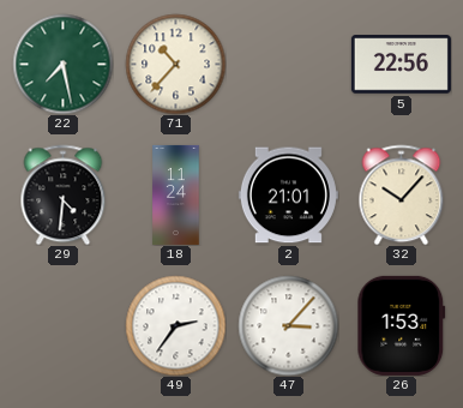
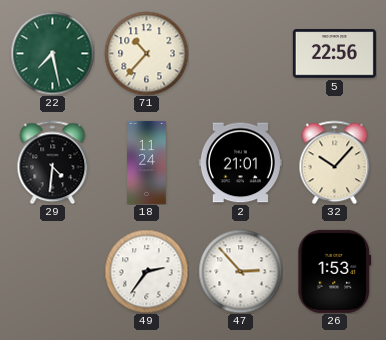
47: 3:07 -> 2:53 (240, 271)
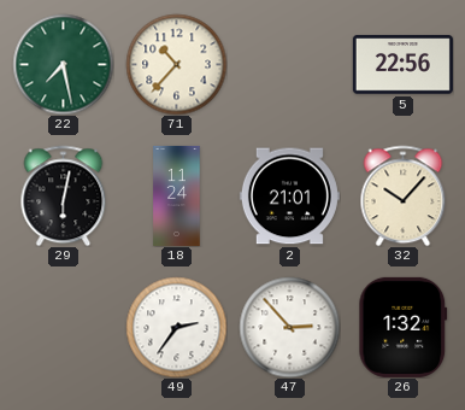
29: 4:31 -> 6:02 (64, 195)
26: 1:53 -> 1:32 (404, 327)
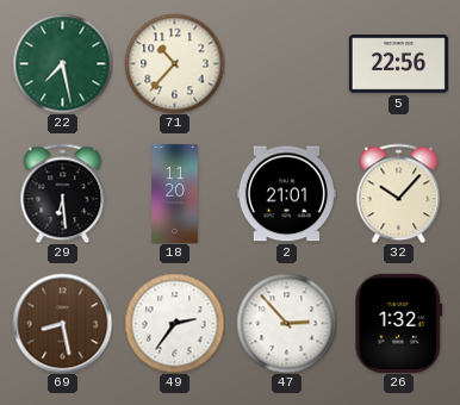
29: 6:02 -> 6:29 (63, 193)
18: 11:24 -> 11:20 (175, 193)
69: none -> 8:28 (62, 323)
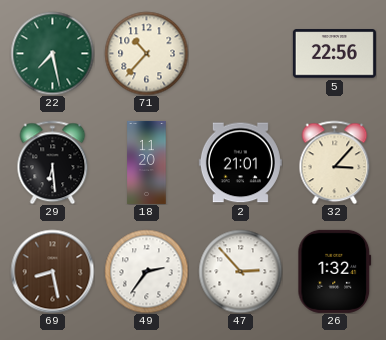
32: 10:07 -> 3:07 (335, 162)
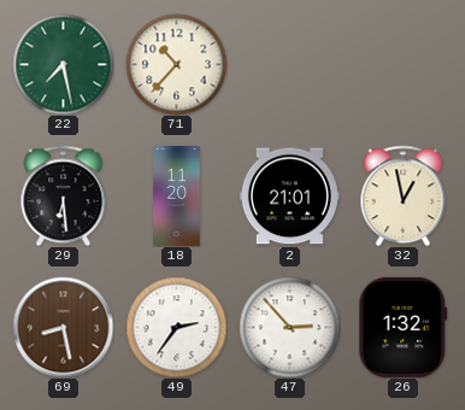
5: 22:56 -> none (334, 54)
32: 3:07 -> 12:58 (404, 195)
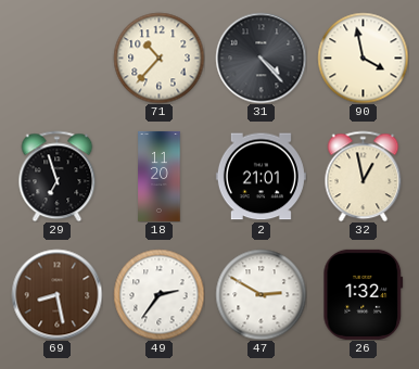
22: 7:28 -> none (63, 64)
31: none -> 4:23 (261, 58)
90: none -> 3:58 (363, 58)
29: 6:29 -> 6:57 (58, 176)
47: 2:53 -> 2:50 (261, 294)
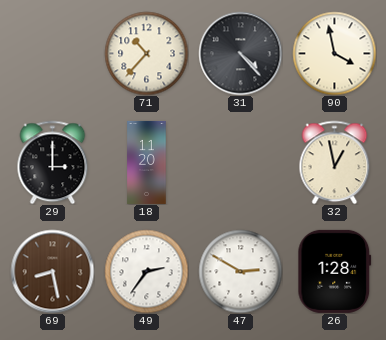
29: 6:57 -> 3:00 (53, 162)
2: 21:01 -> none (261, 177)
26: 1:32 -> 1:28 (335, 271)
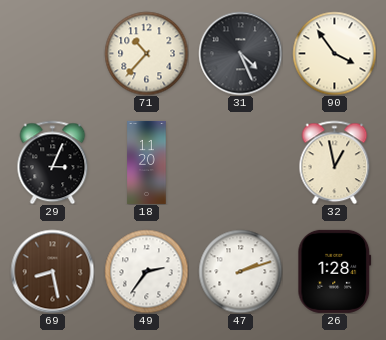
31: 4:23 -> 4:26 (240, 53)
90: 3:58 -> 3:54 (334, 53)
29: 3:00 -> 3:04 (53, 162)
47: 2:50 -> 2:12 (240, 271)
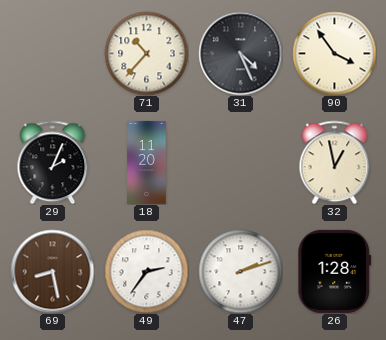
29: 3:04 -> 2:04 (53, 162)
